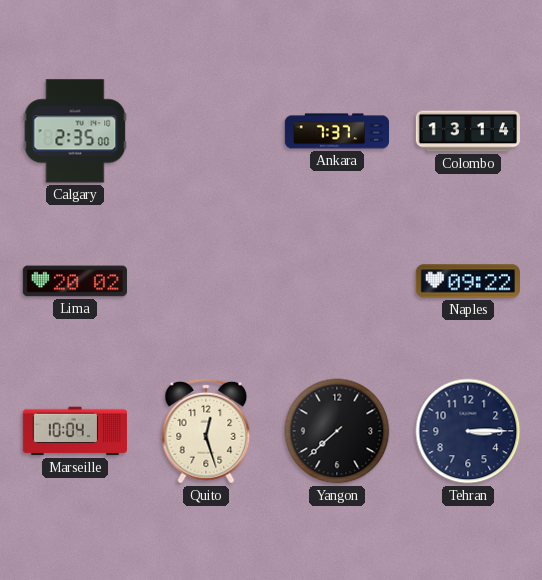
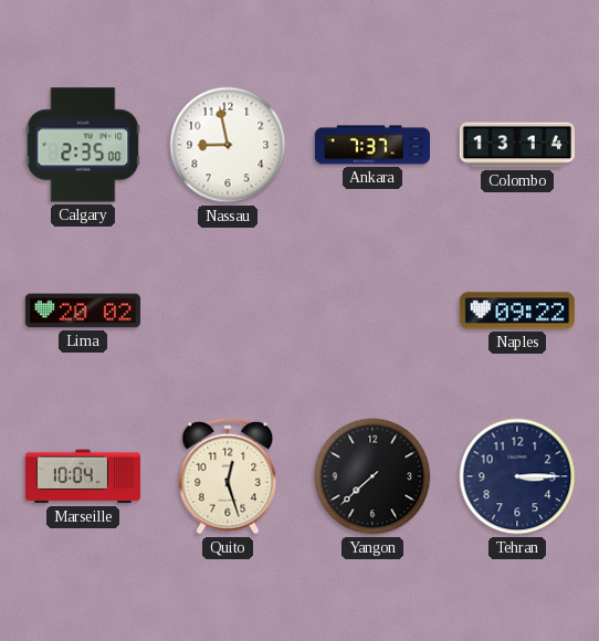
Nassau: none -> 8:58 (228, 145)
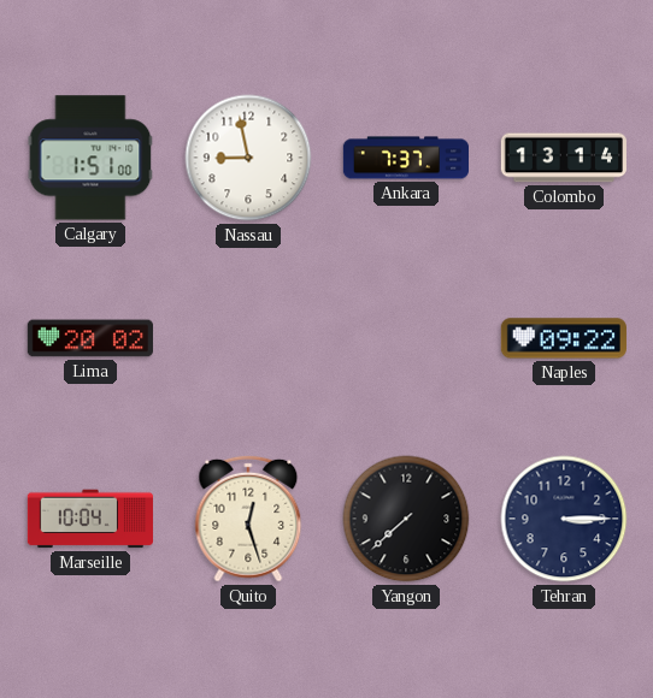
Calgary: 2:35 -> 1:51 (90, 158)
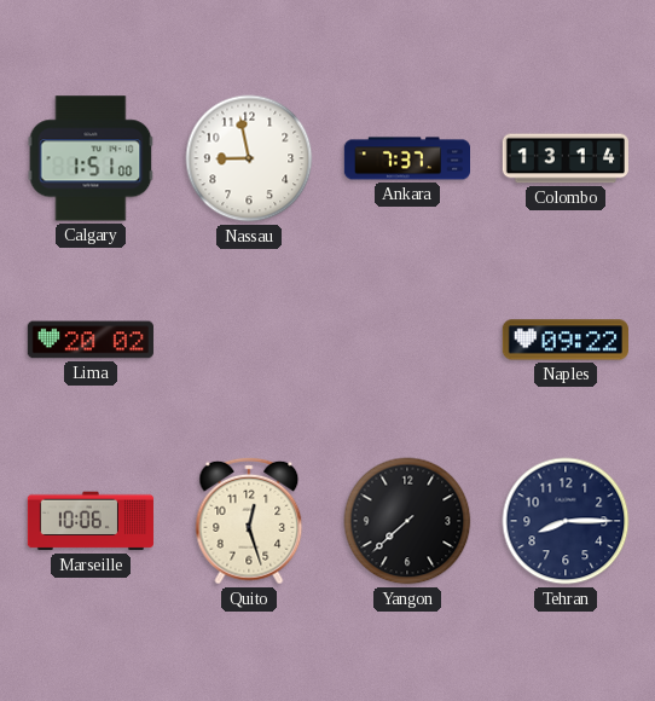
Marseille: 10:04 -> 10:06 (91, 521)
Tehran: 3:15 -> 8:15 (566, 521)
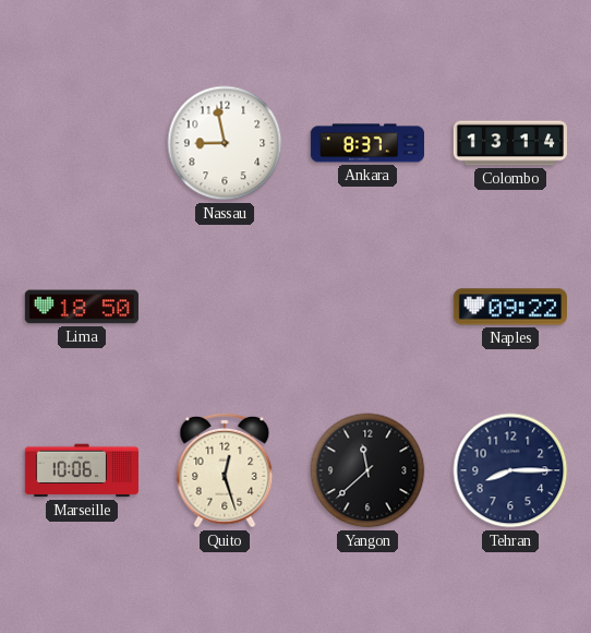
Calgary: 1:51 -> none (91, 158)
Ankara: 7:37 -> 8:37 (366, 143)
Lima: 20:02 -> 18:50 (82, 307)
Yangon: 7:38 -> 11:38 (367, 470)
